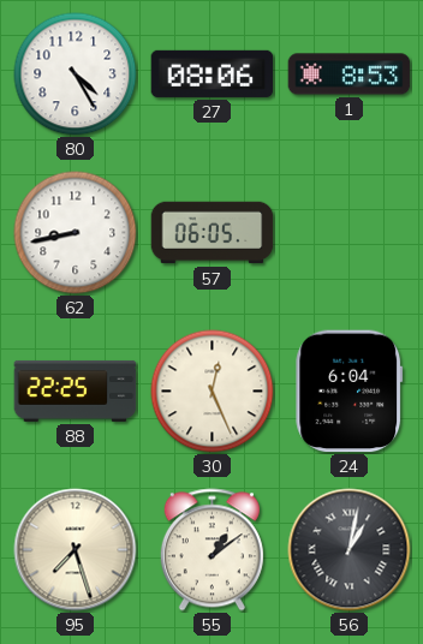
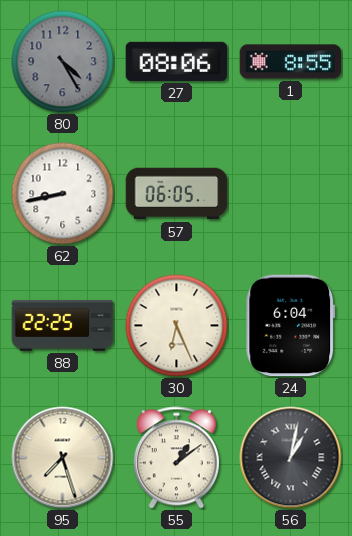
80 dial: white -> grey (63, 62)
1: 8:53 -> 8:55 (291, 62)
30: 12:26 -> 6:26 (177, 326)
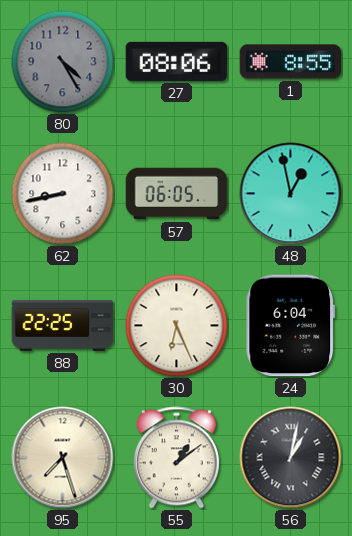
48: none -> 12:58 (291, 194)
